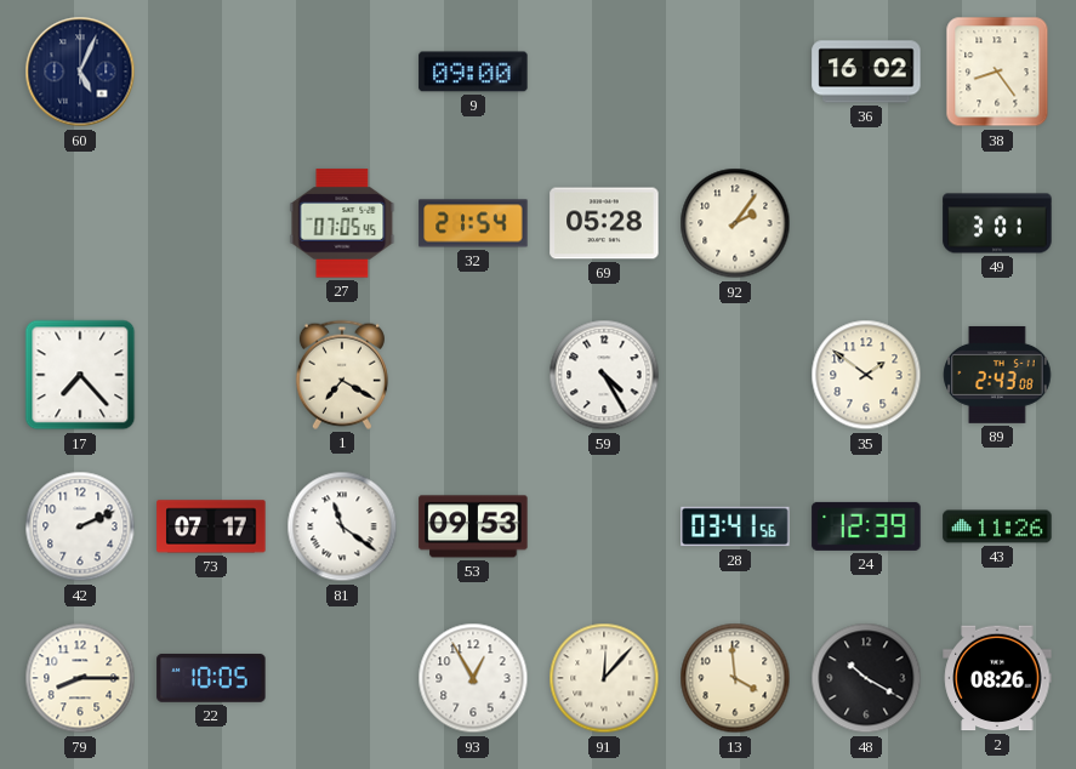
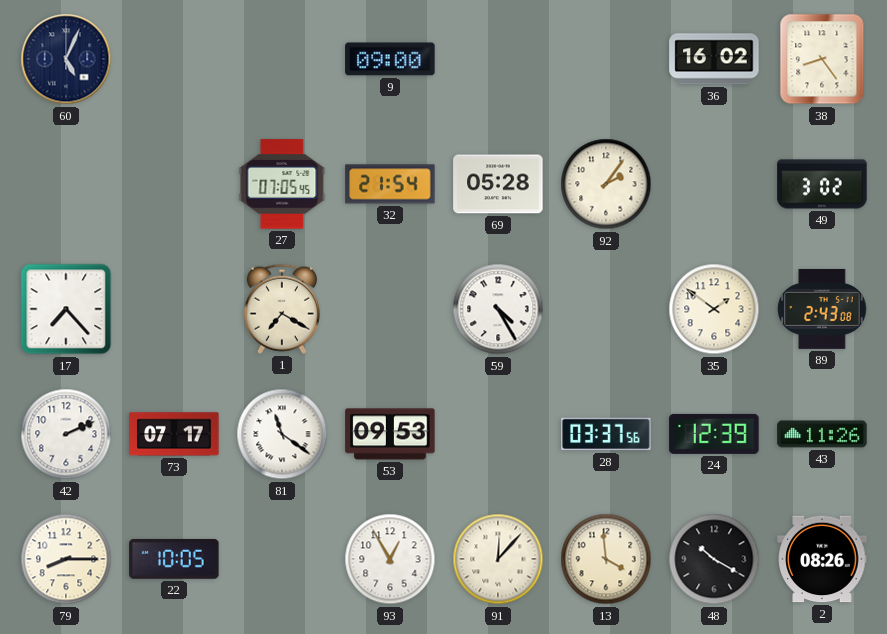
49: 3:01 -> 3:02 (822, 184)
28: 03:41 -> 03:37 (606, 434)
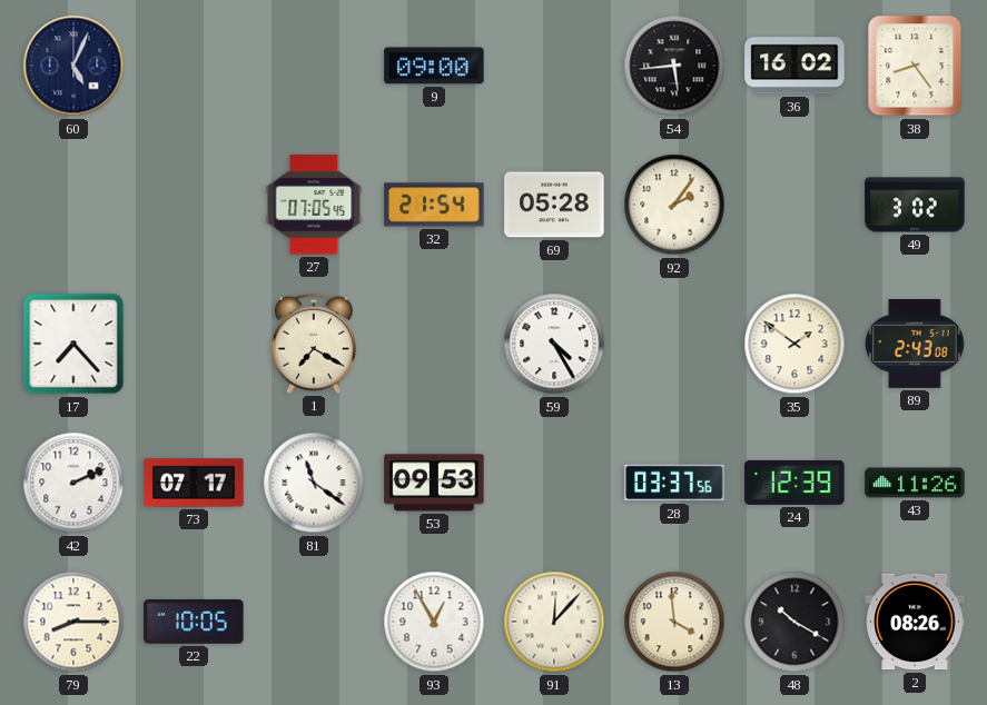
54: none -> 5:44 (674, 66)
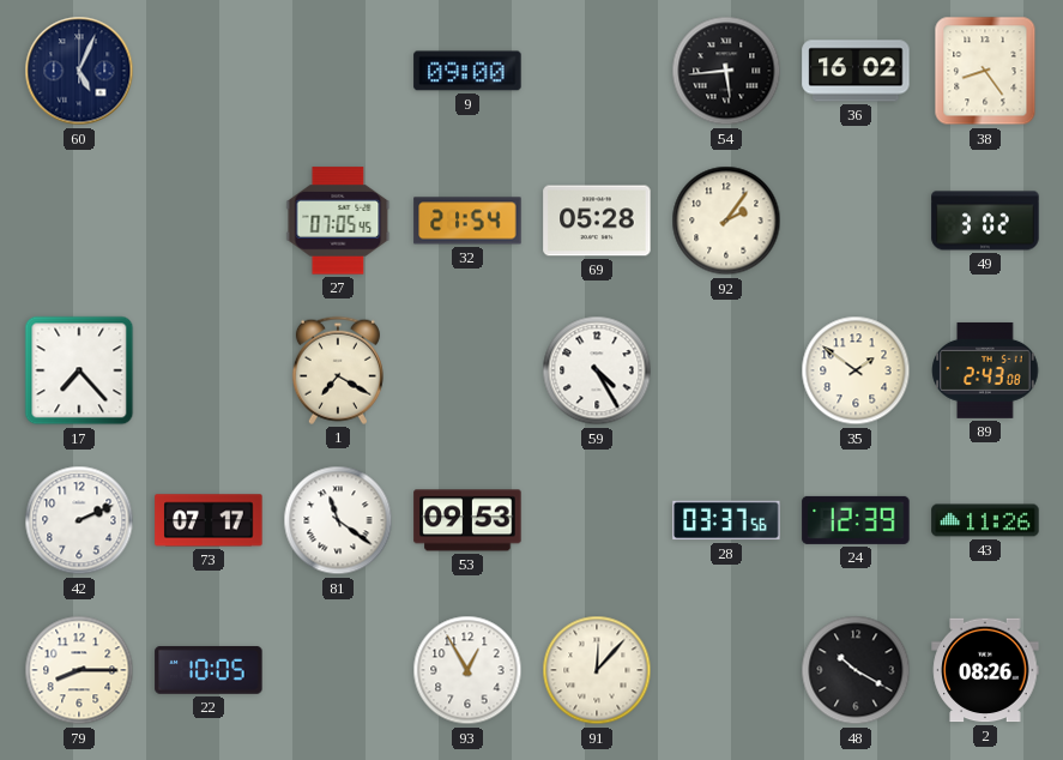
13: 3:59 -> none (674, 622)
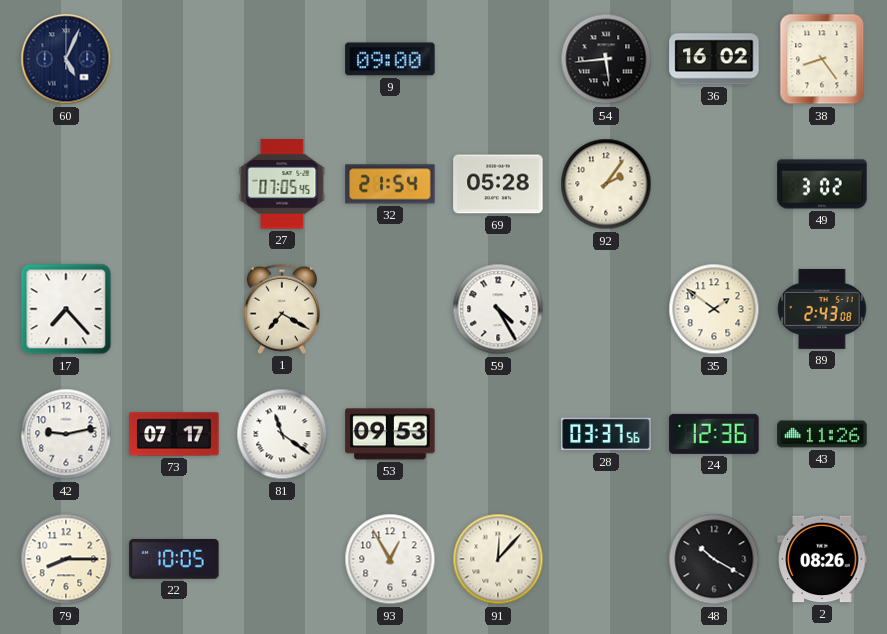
42: 2:11 -> 9:13 (66, 434)
24: 12:39 -> 12:36 (714, 434)
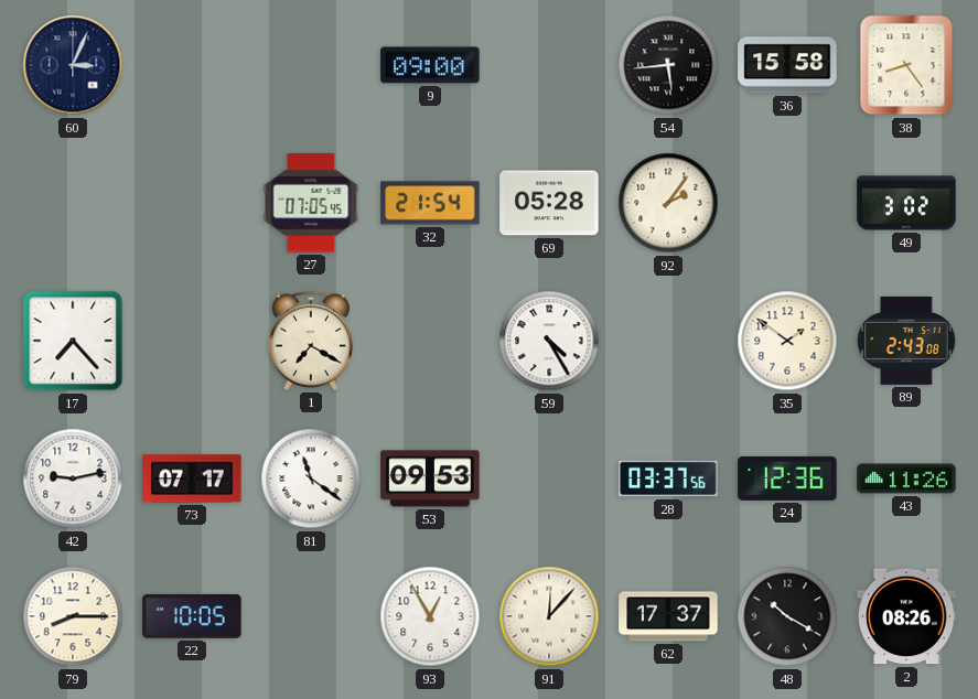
60: 5:04 -> 3:04 (73, 65)
36: 16:02 -> 15:58 (787, 65)
62: none -> 17:37 (668, 616)
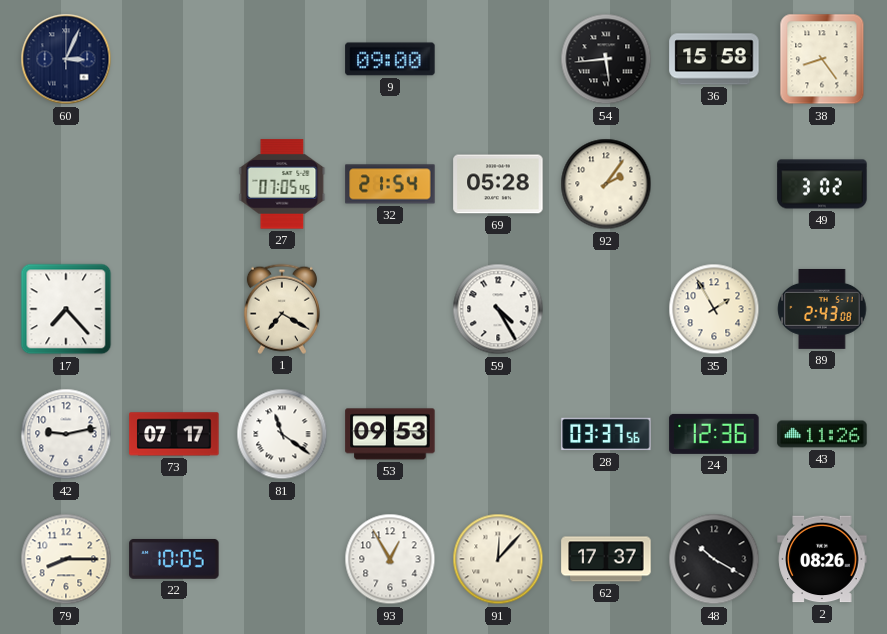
35: 1:51 -> 1:55 (714, 309)
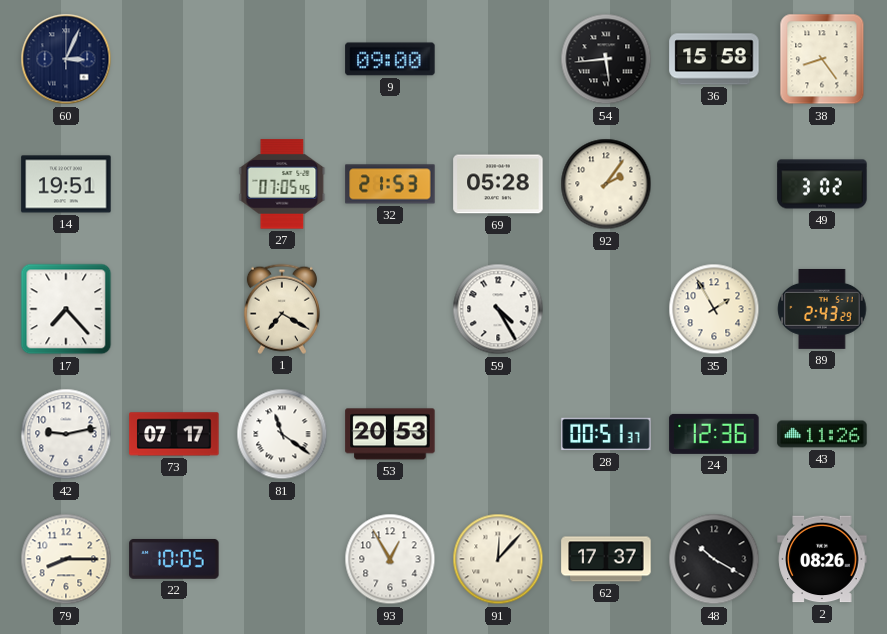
14: none -> 19:51 (66, 184)
32: 21:54 -> 21:53 (390, 184)
89: 2:43:08 -> 2:43:29 (822, 309)
53: 09:53 -> 20:53 (390, 434)
28: 03:37 -> 00:51 (606, 434)
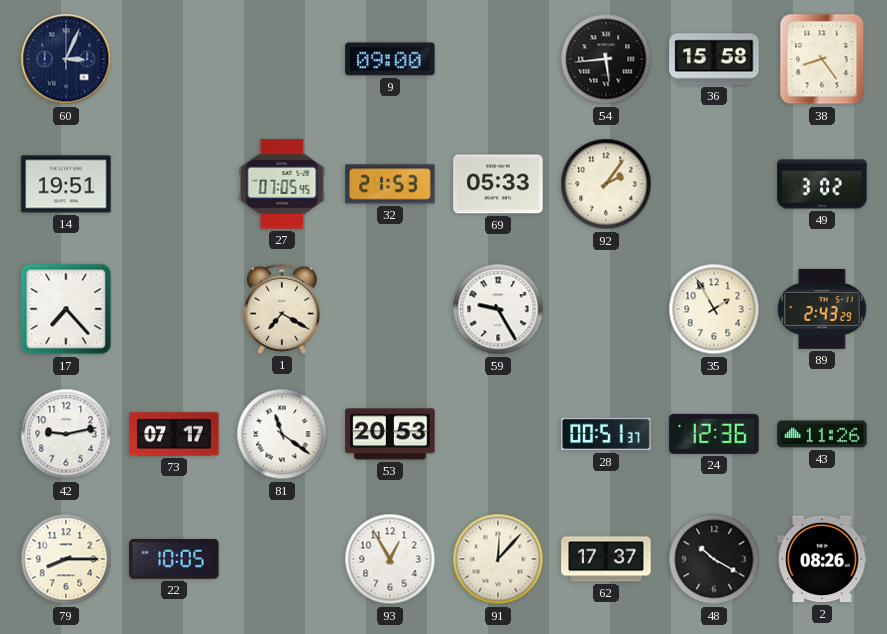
69: 05:28 -> 05:33 (498, 184)
59: 4:25 -> 9:25 (498, 309)
